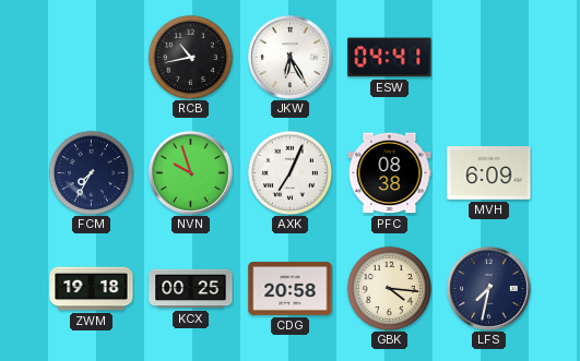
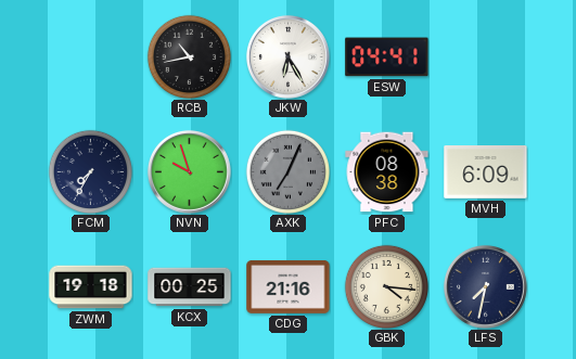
AXK dial: white -> grey (287, 171)
CDG: 20:58 -> 21:16 (289, 287)
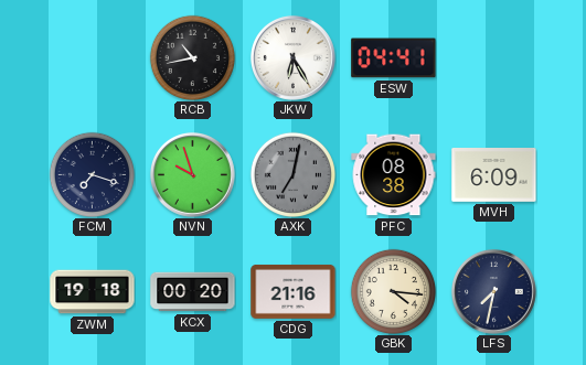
FCM: 7:35 -> 7:18 (92, 174)
AXK: 7:04 -> 7:02 (292, 174)
KCX: 00:25 -> 00:20 (193, 292)
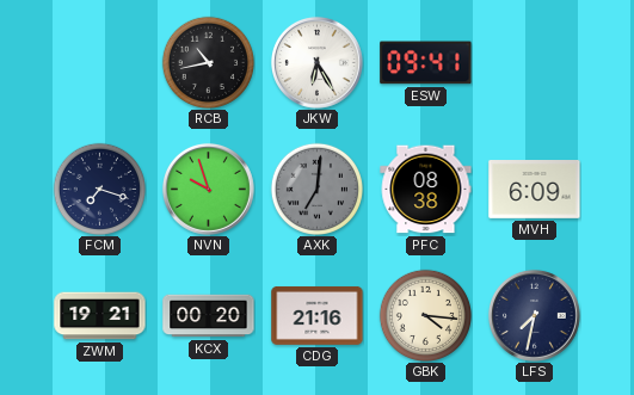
ESW: 04:41 -> 09:41 (426, 63)
AXK: 7:02 -> 7:01 (316, 189)
ZWM: 19:18 -> 19:21 (100, 316)
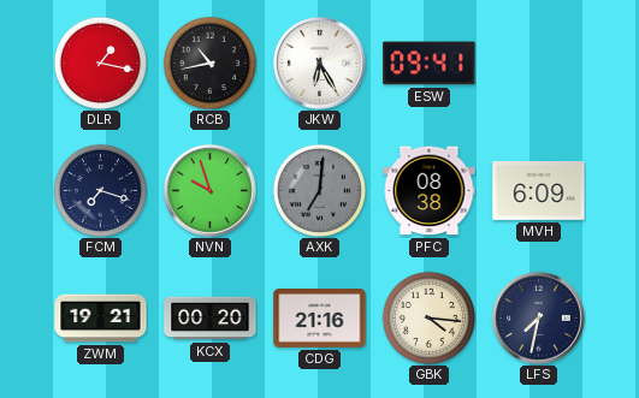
DLR: none -> 1:17 (100, 63)
